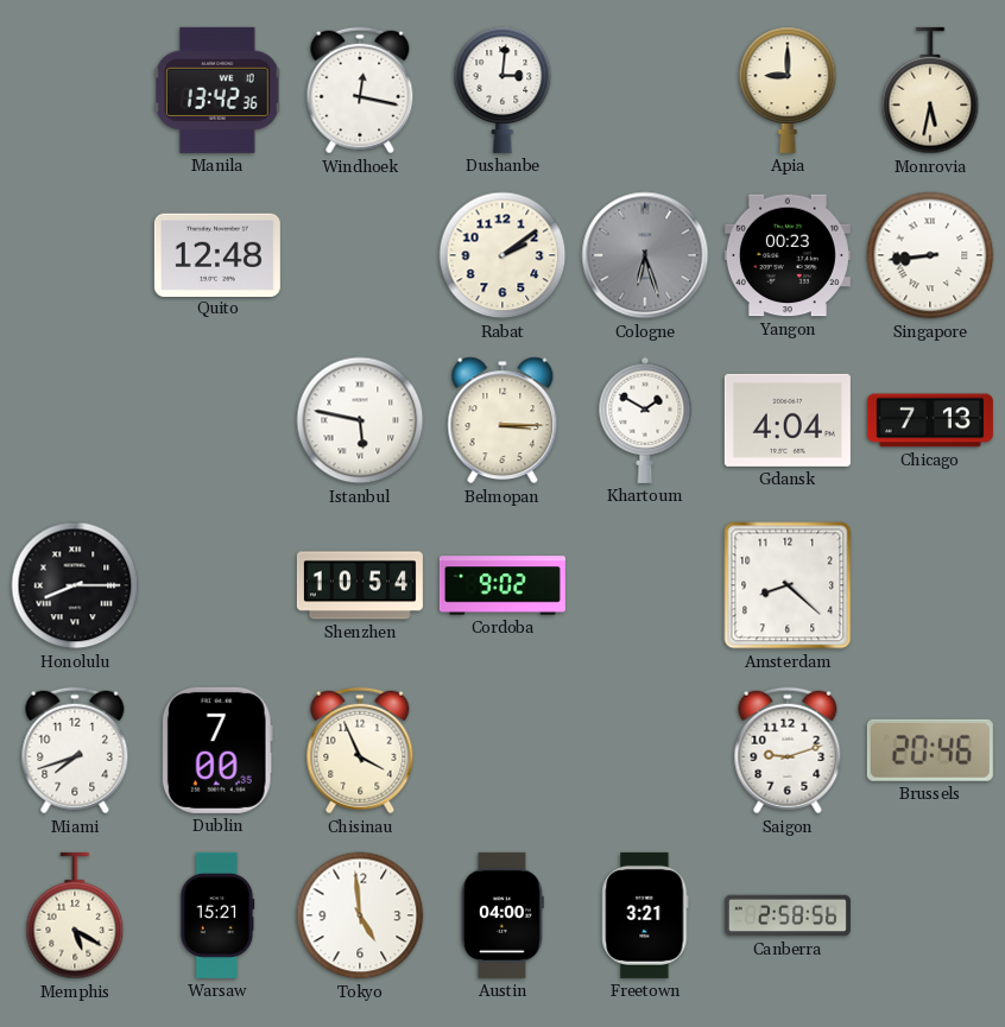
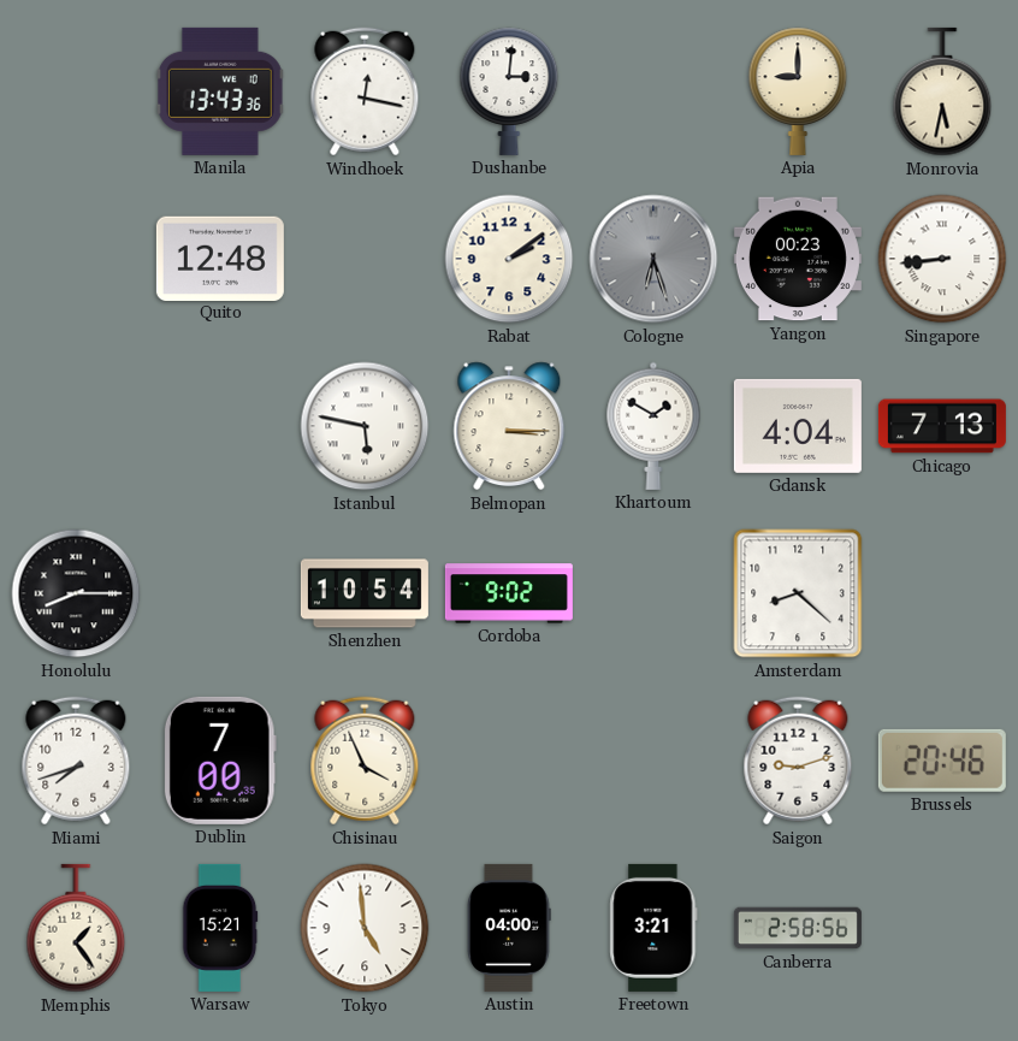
Manila: 13:42 -> 13:43 (220, 91)
Memphis: 5:20 -> 1:24 (76, 928)
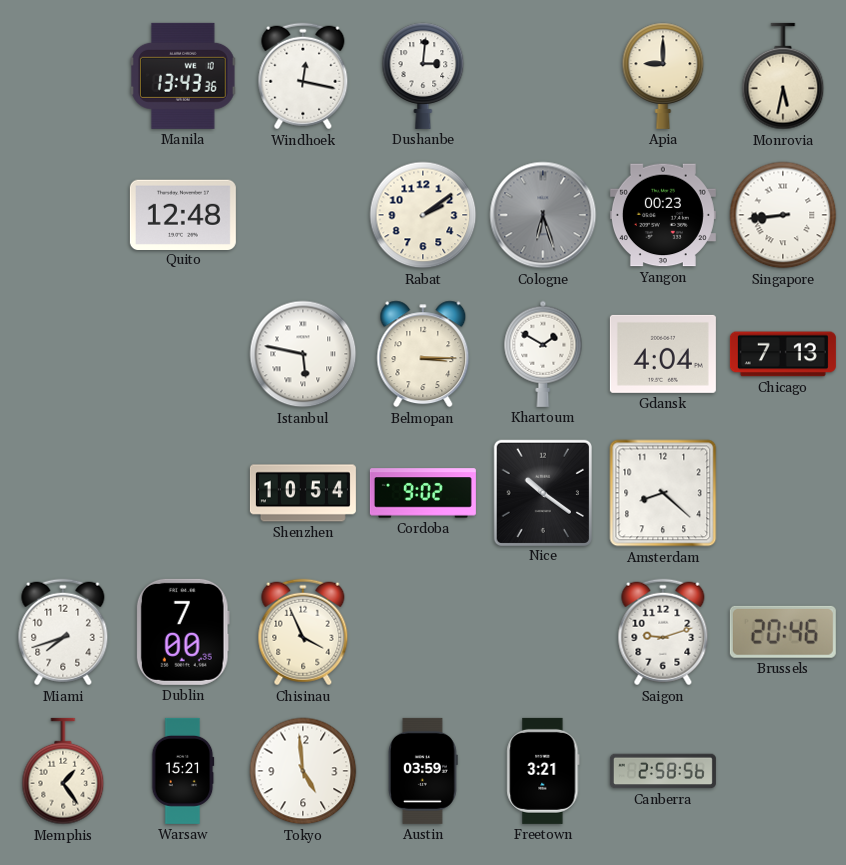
Honolulu: 8:15 -> none (76, 593)
Nice: none -> 10:21 (543, 492)
Austin: 04:00 -> 03:59 (424, 771)
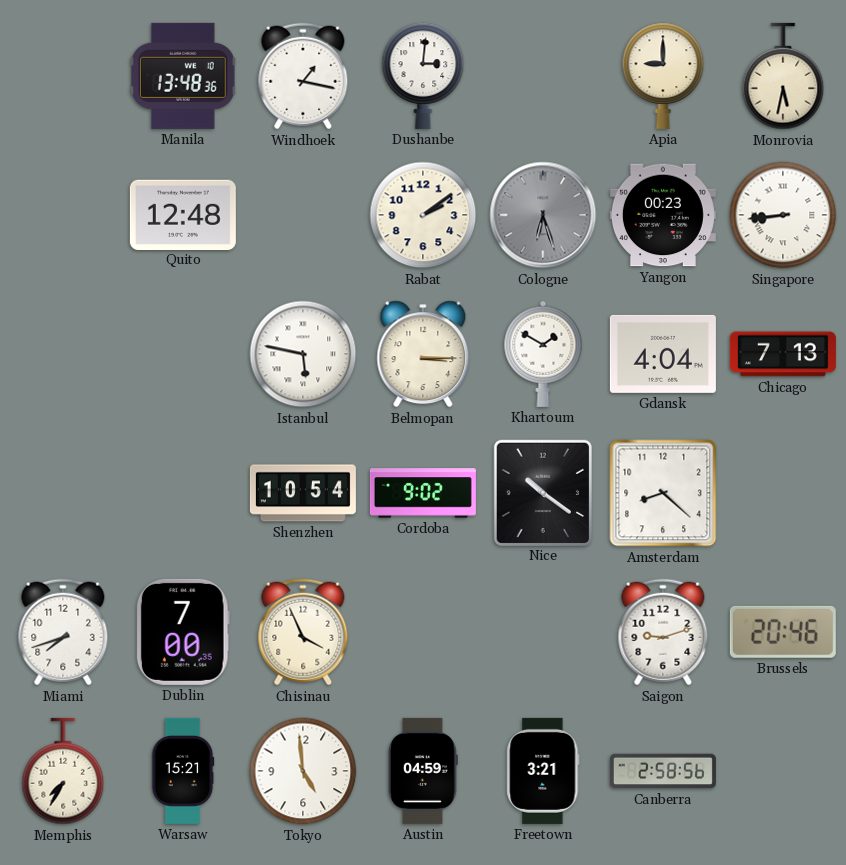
Manila: 13:43 -> 13:48 (183, 76)
Windhoek: 12:17 -> 1:17 (303, 76)
Memphis: 1:24 -> 7:35 (63, 771)
Austin: 03:59 -> 04:59 (424, 771)
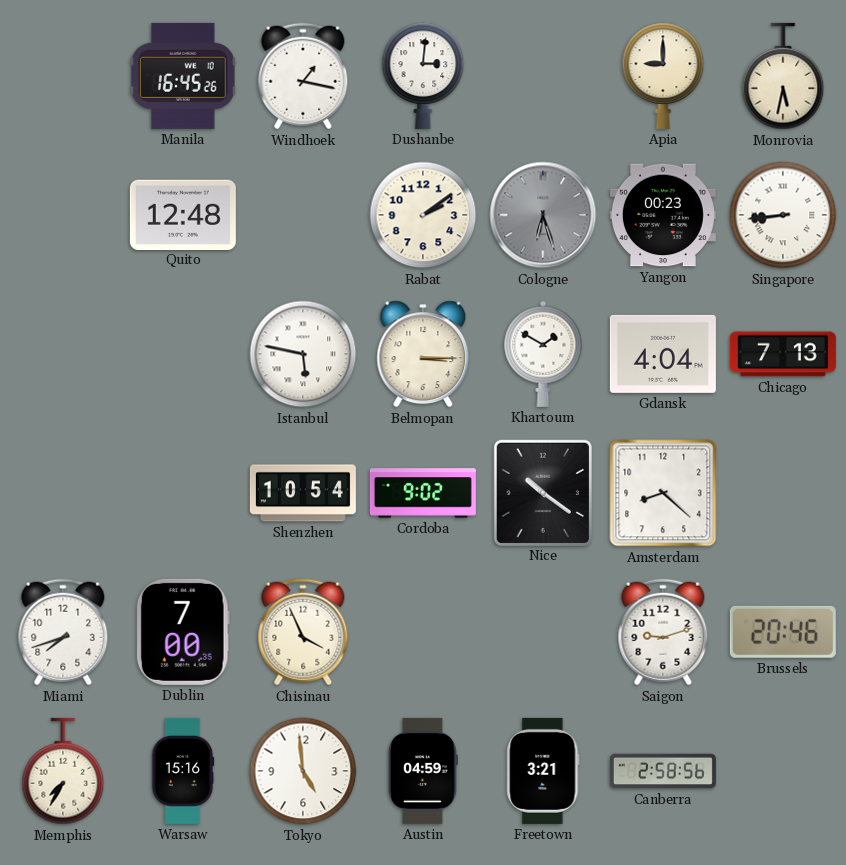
Manila: 13:48 -> 16:45 (183, 76)
Warsaw: 15:21 -> 15:16 (183, 771)
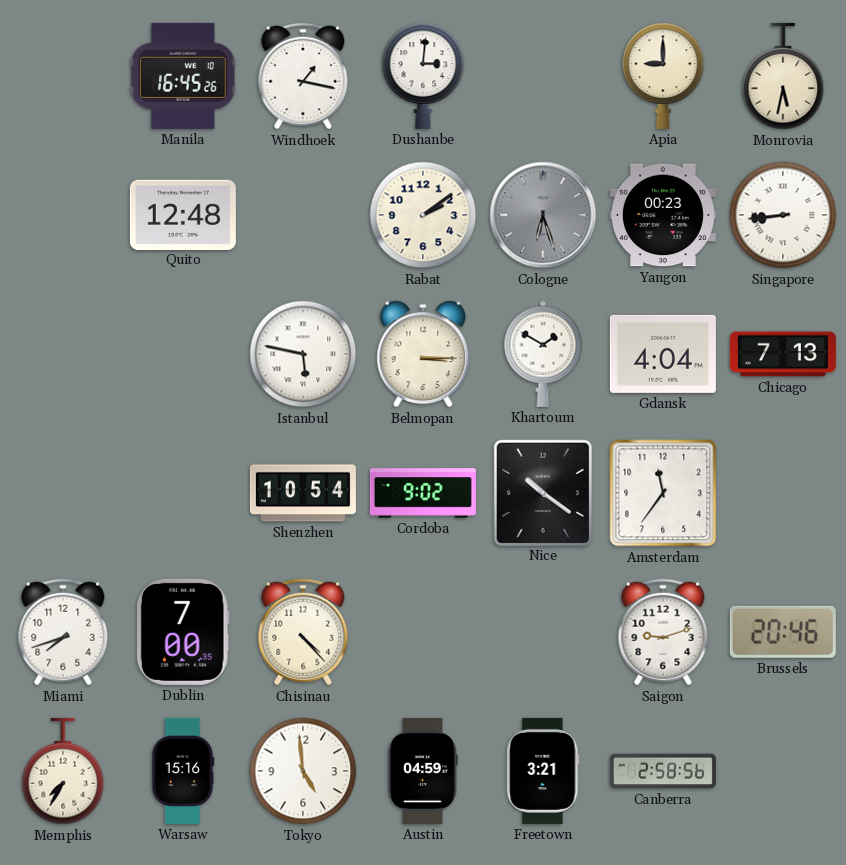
Amsterdam: 8:22 -> 11:36 (663, 493)
Chisinau: 3:56 -> 4:23 (303, 632)
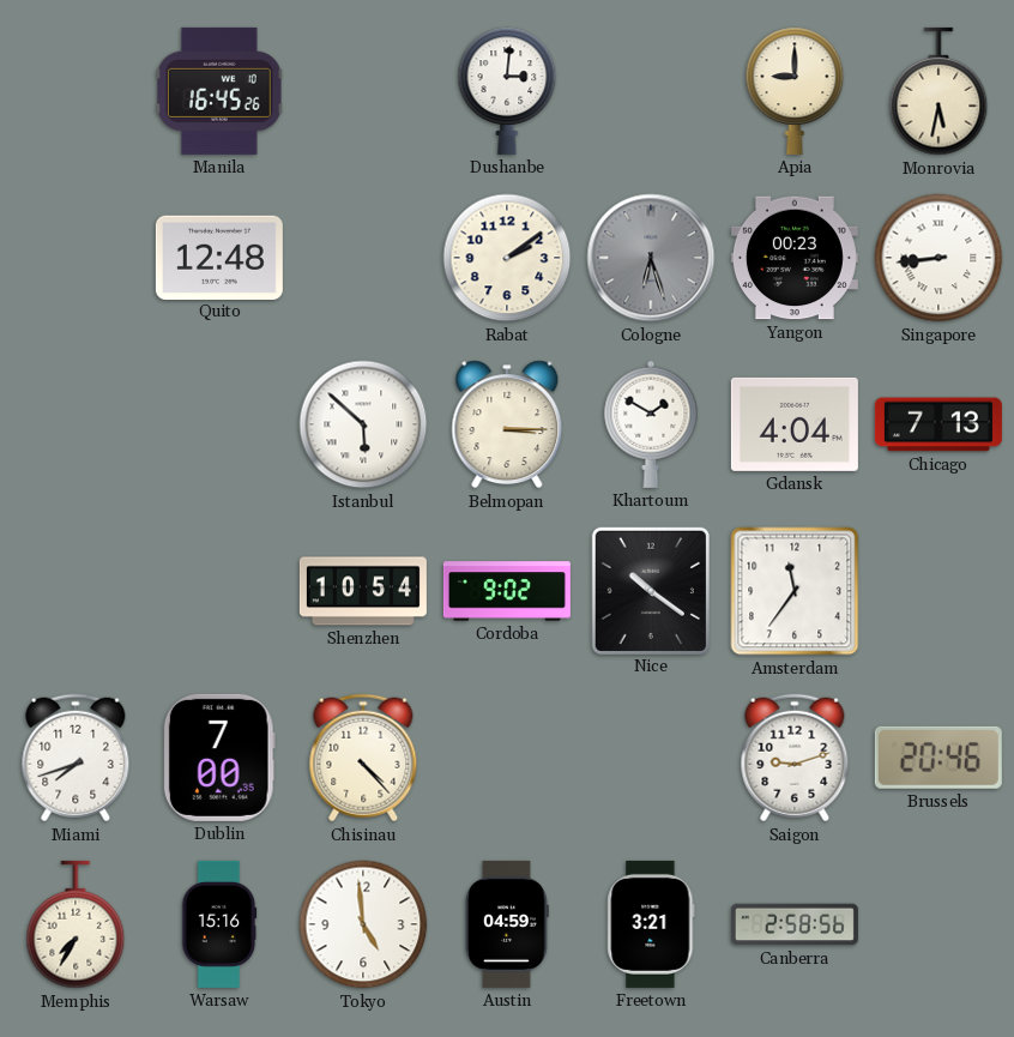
Windhoek: 1:17 -> none (303, 76)
Istanbul: 5:47 -> 5:52 (363, 424)
